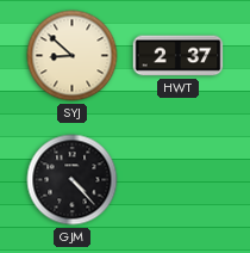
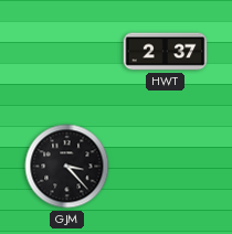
SYJ: 8:52 -> none (73, 56)
GJM: 4:23 -> 3:23 (67, 167)
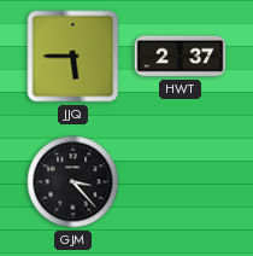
JJQ: none -> 5:45 (73, 57)
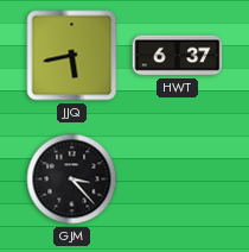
JJQ: 5:45 -> 5:43 (72, 56)
HWT: 2:37 -> 6:37 (178, 56)
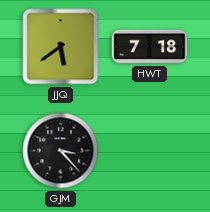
JJQ: 5:43 -> 5:39 (61, 47)
HWT: 6:37 -> 7:18 (150, 47)
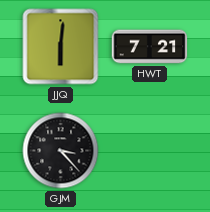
JJQ: 5:39 -> 6:01 (61, 47)
HWT: 7:18 -> 7:21 (150, 47)
